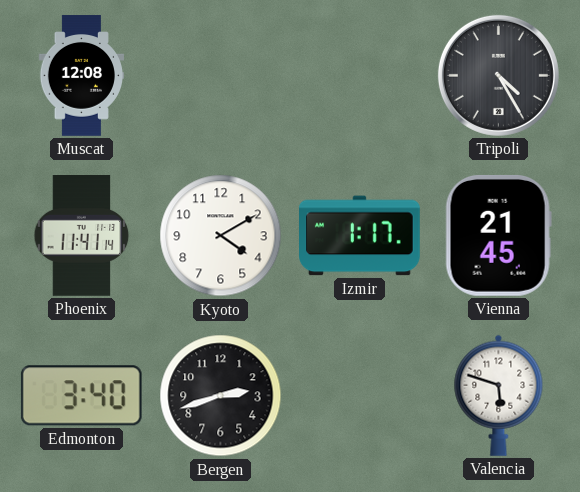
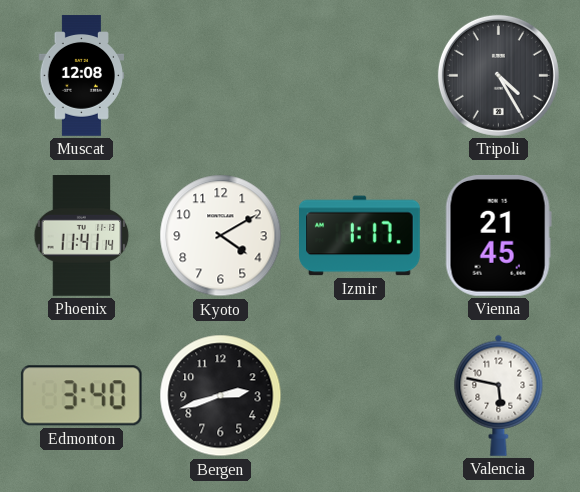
Valencia: 5:48 -> 5:47 (499, 395)
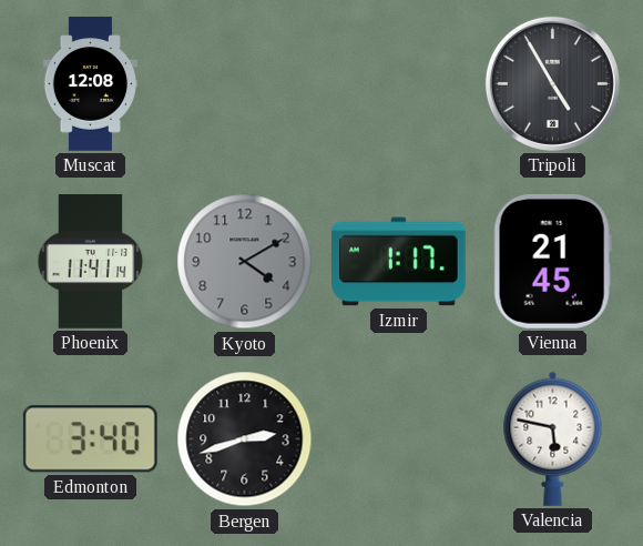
Tripoli: 4:25 -> 4:55 (552, 83)
Kyoto dial: white -> grey (245, 262)
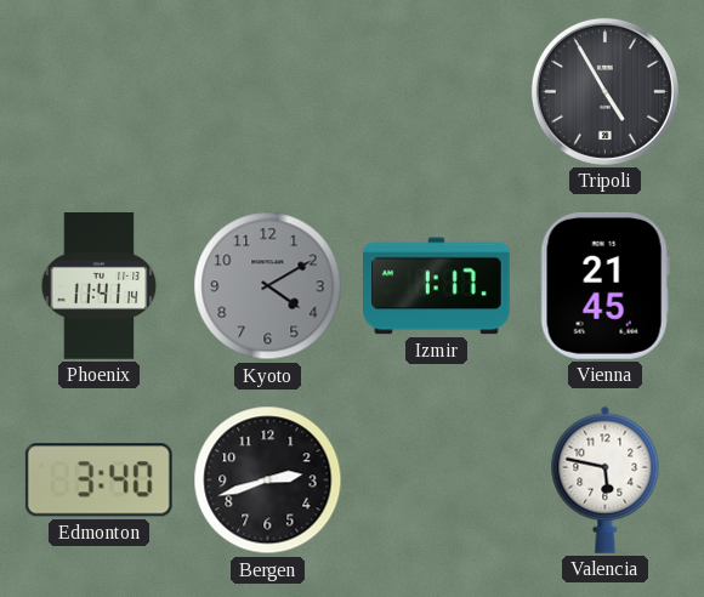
Muscat: 12:08 -> none (90, 84)
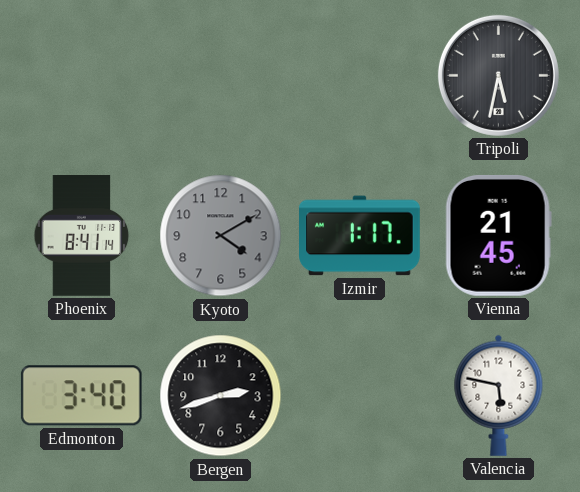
Tripoli: 4:55 -> 5:32 (498, 75)
Phoenix: 11:41 -> 8:41 (82, 236)
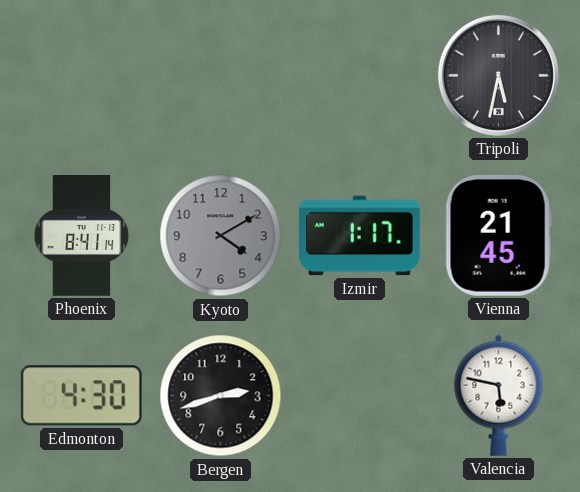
Edmonton: 3:40 -> 4:30 (81, 396)
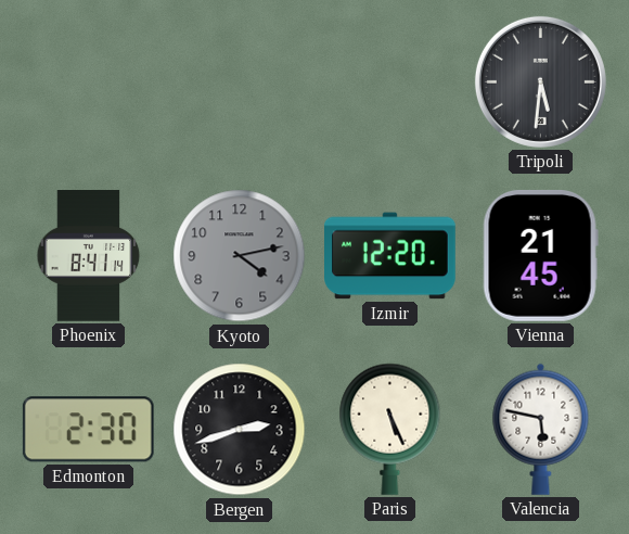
Tripoli: 5:32 -> 5:31 (540, 81)
Kyoto: 4:10 -> 4:13 (240, 256)
Izmir: 1:17 -> 12:20 (390, 256)
Edmonton: 4:30 -> 2:30 (88, 430)
Paris: none -> 5:26 (390, 429)
